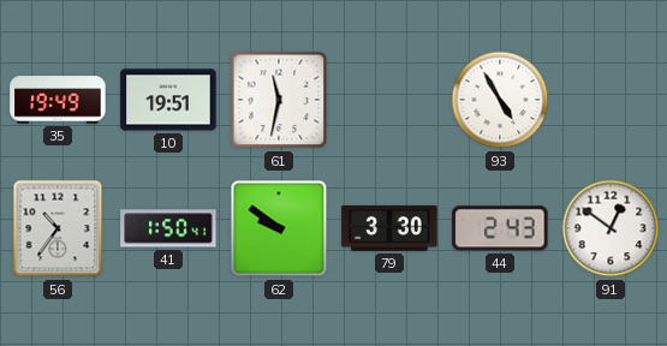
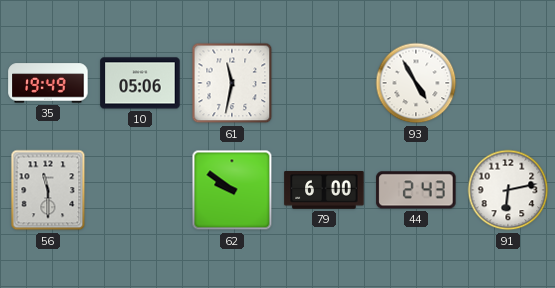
10: 19:51 -> 05:06 (140, 83)
56: 10:36 -> 11:30 (48, 190)
41: 1:50 -> none (168, 228)
79: 3:30 -> 6:00 (324, 190)
91: 12:51 -> 6:13 (508, 190)
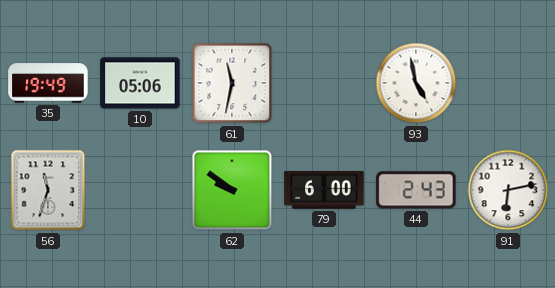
93: 4:55 -> 4:58 (416, 83)
56: 11:30 -> 11:33 (48, 190)
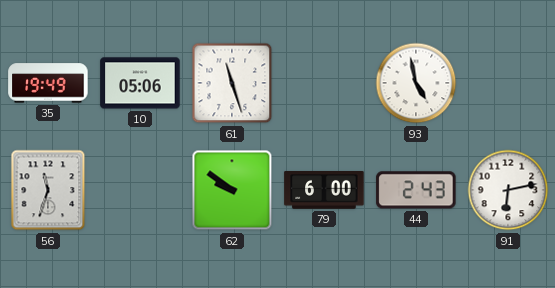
61: 11:32 -> 11:27 (232, 83)
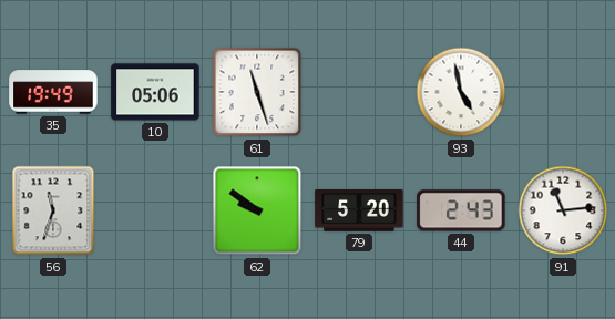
79: 6:00 -> 5:20 (359, 210)
91: 6:13 -> 11:14 (563, 210)
